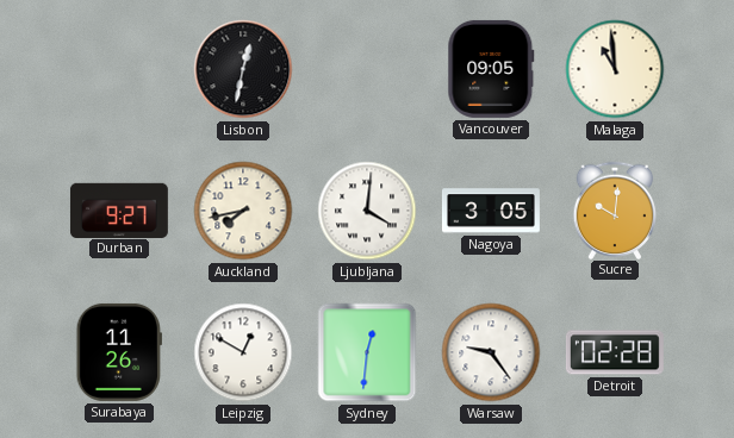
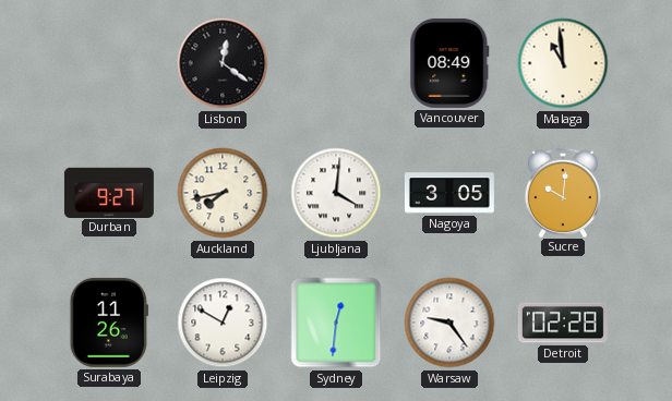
Lisbon: 12:32 -> 12:21 (223, 63)
Vancouver: 09:05 -> 08:49 (449, 63)
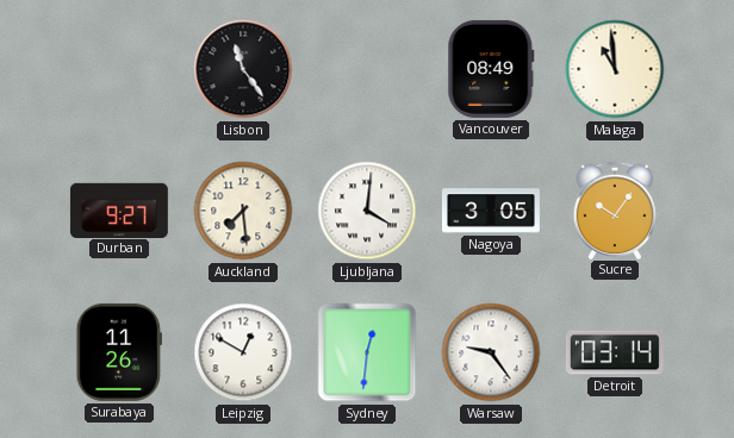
Lisbon: 12:21 -> 11:24 (243, 69)
Auckland: 7:43 -> 7:29 (243, 211)
Sucre: 10:01 -> 10:06 (614, 209)
Detroit: 02:28 -> 03:14 (615, 352)
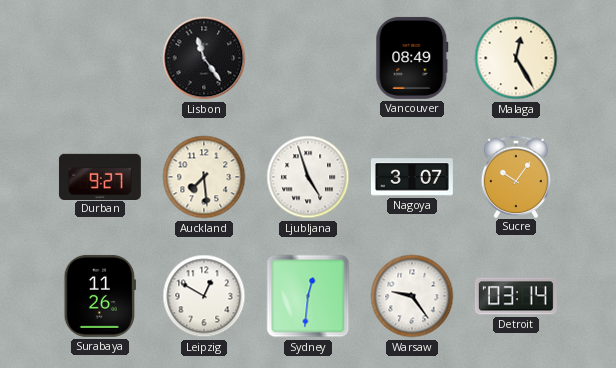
Malaga: 10:59 -> 12:25 (516, 58)
Ljubljana: 4:01 -> 4:57 (308, 177)
Nagoya: 3:05 -> 3:07 (412, 177)
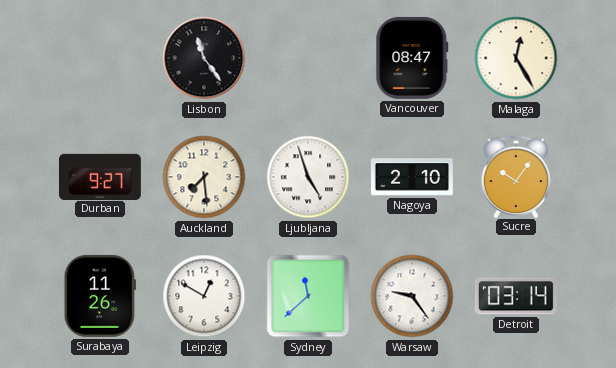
Vancouver: 08:49 -> 08:47 (412, 58)
Nagoya: 3:07 -> 2:10 (412, 177)
Sydney: 12:31 -> 11:38 (308, 296)
